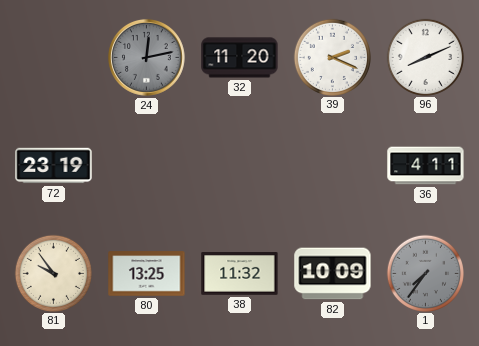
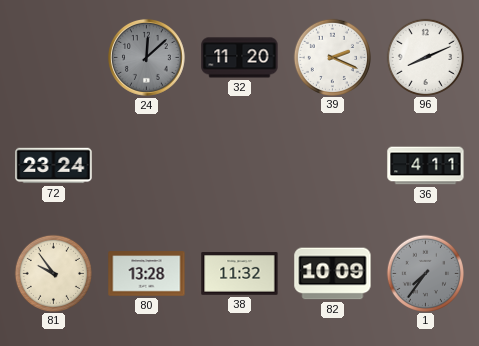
24: 12:13 -> 12:08 (146, 57)
72: 23:19 -> 23:24 (54, 166)
80: 13:25 -> 13:28 (147, 274)
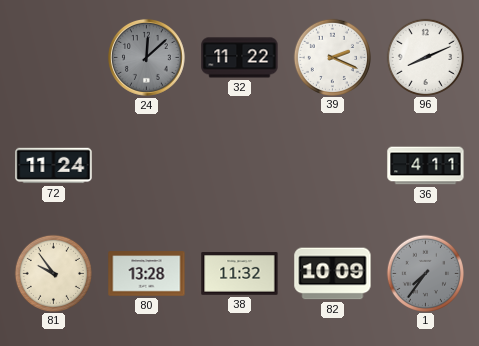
32: 11:20 -> 11:22 (240, 58)
72: 23:24 -> 11:24 (54, 166)
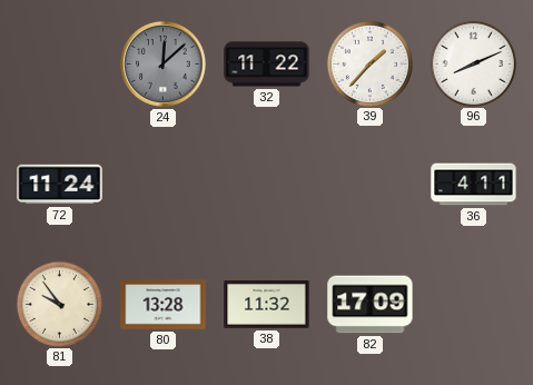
39: 2:19 -> 1:37 (369, 63)
82: 10:09 -> 17:09 (371, 305)
1: 7:36 -> none (425, 273)
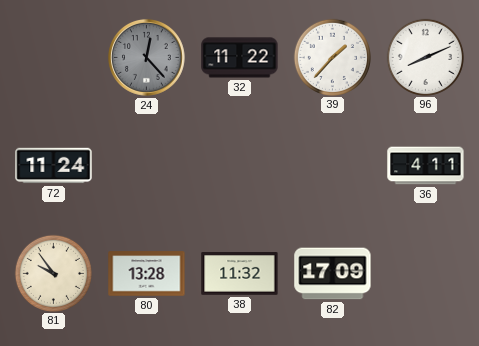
24: 12:08 -> 12:23 (146, 57)
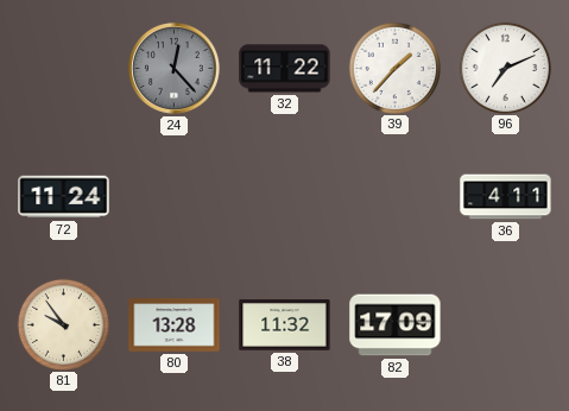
96: 8:11 -> 7:11 (505, 68)
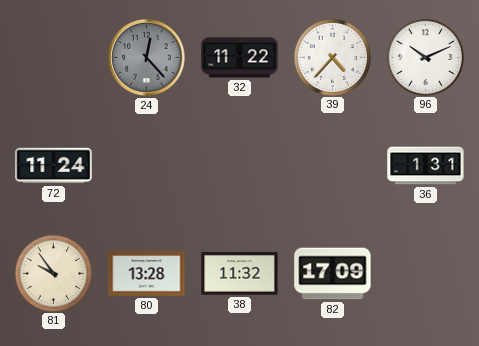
39: 1:37 -> 4:37 (332, 57)
96: 7:11 -> 10:11 (425, 57)
36: 4:11 -> 1:31 (426, 166)
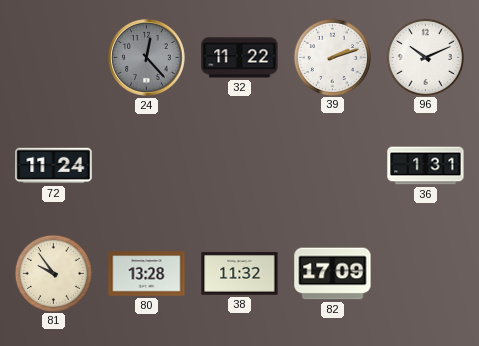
39: 4:37 -> 2:12 (332, 57)
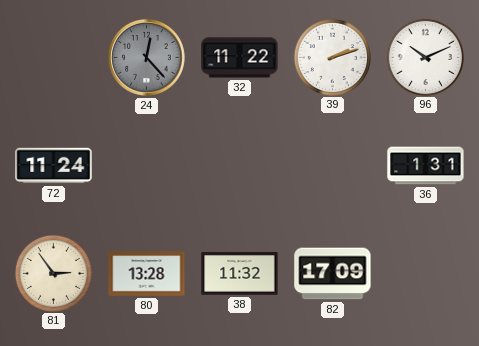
81: 9:54 -> 2:54 (53, 273)
